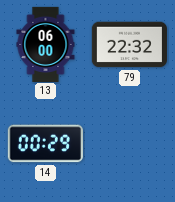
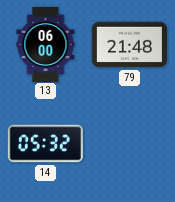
79: 22:32 -> 21:48 (129, 45)
14: 00:29 -> 05:32 (45, 144)
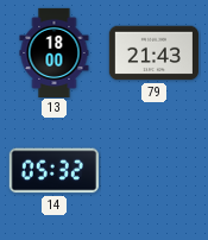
13: 06:00 -> 18:00 (55, 52)
79: 21:48 -> 21:43 (153, 53)
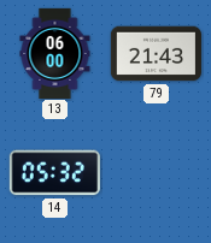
13: 18:00 -> 06:00 (55, 53)
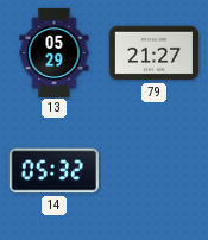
13: 06:00 -> 05:29 (55, 52)
79: 21:43 -> 21:27 (153, 53)
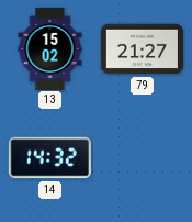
13: 05:29 -> 15:02 (50, 48)
14: 05:32 -> 14:32 (49, 158)
